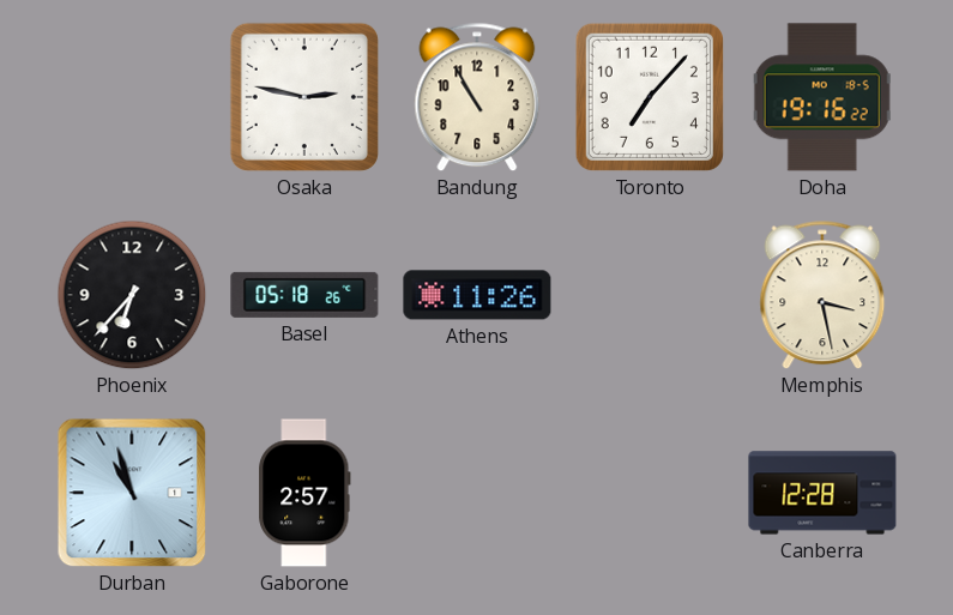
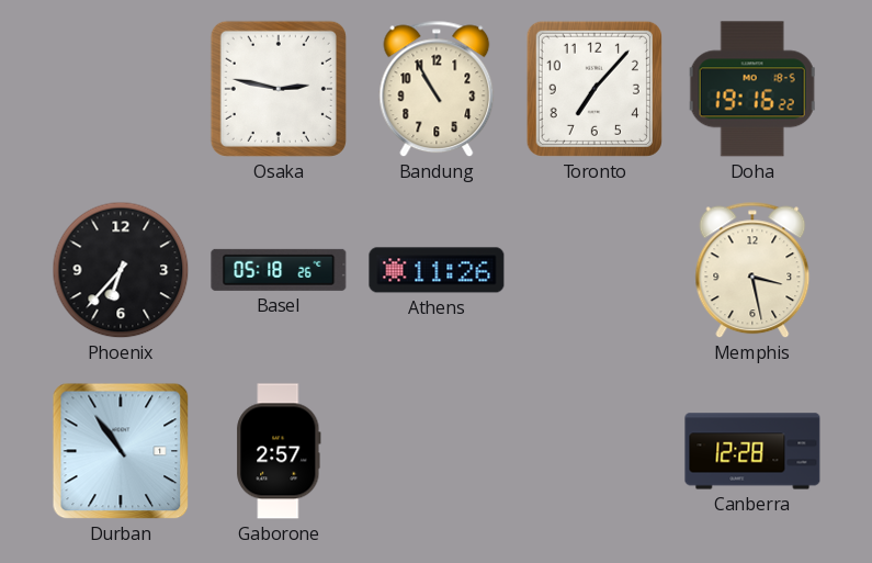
Durban: 10:57 -> 10:54 (121, 451)
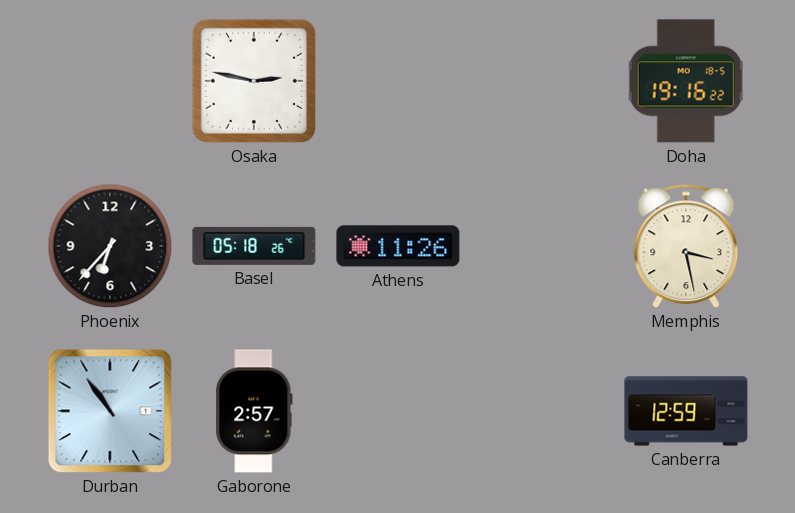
Bandung: 10:55 -> none (437, 89)
Toronto: 7:07 -> none (594, 89)
Canberra: 12:28 -> 12:59 (686, 411)
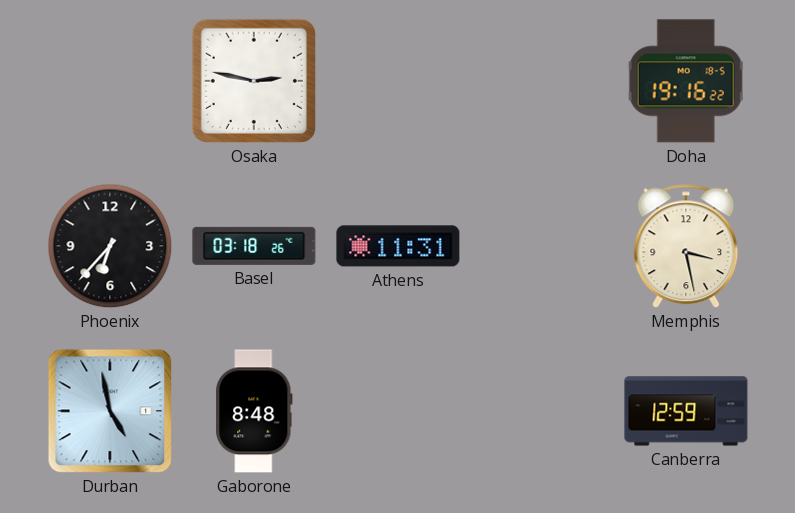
Basel: 05:18 -> 03:18 (254, 246)
Athens: 11:26 -> 11:31 (398, 246)
Durban: 10:54 -> 4:58 (110, 411)
Gaborone: 2:57 -> 8:48 (254, 411)
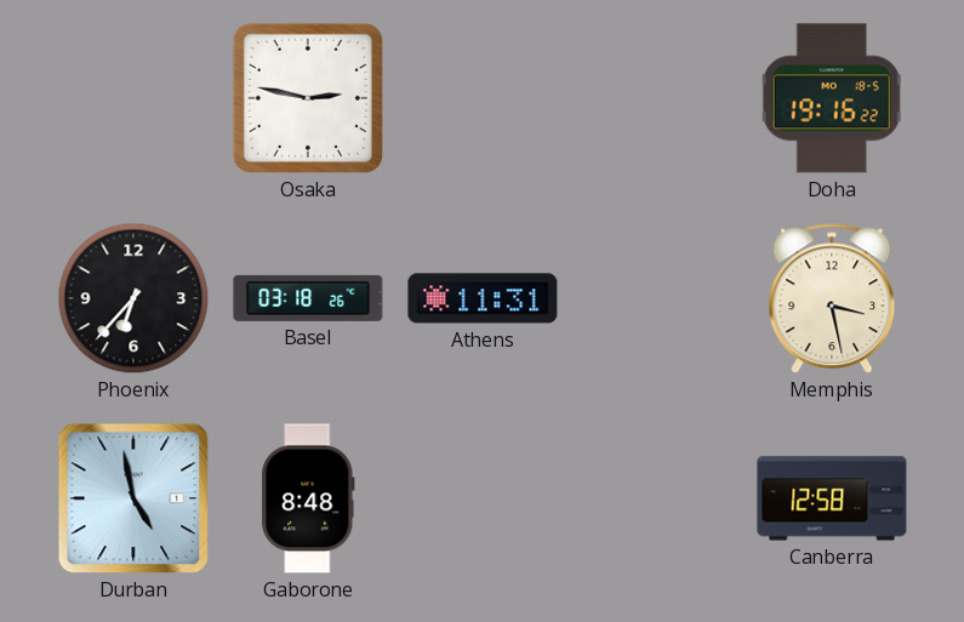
Canberra: 12:59 -> 12:58 (832, 498)
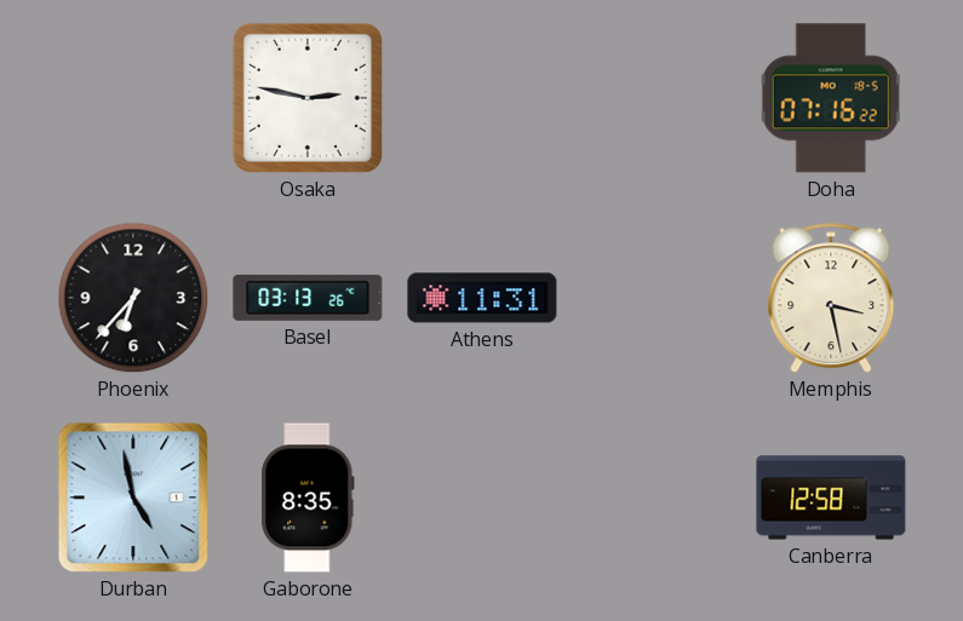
Doha: 19:16 -> 07:16 (831, 98)
Basel: 03:18 -> 03:13 (308, 298)
Gaborone: 8:48 -> 8:35 (308, 498)
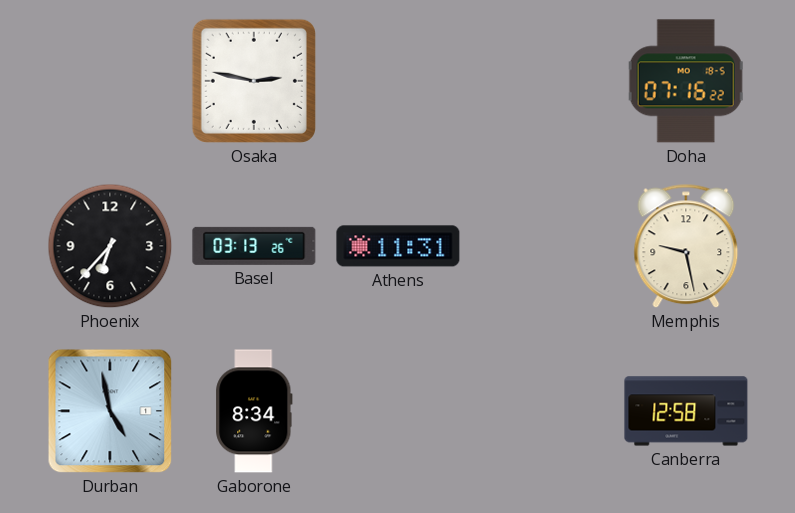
Memphis: 3:28 -> 9:28 (686, 246)
Gaborone: 8:35 -> 8:34 (254, 411)
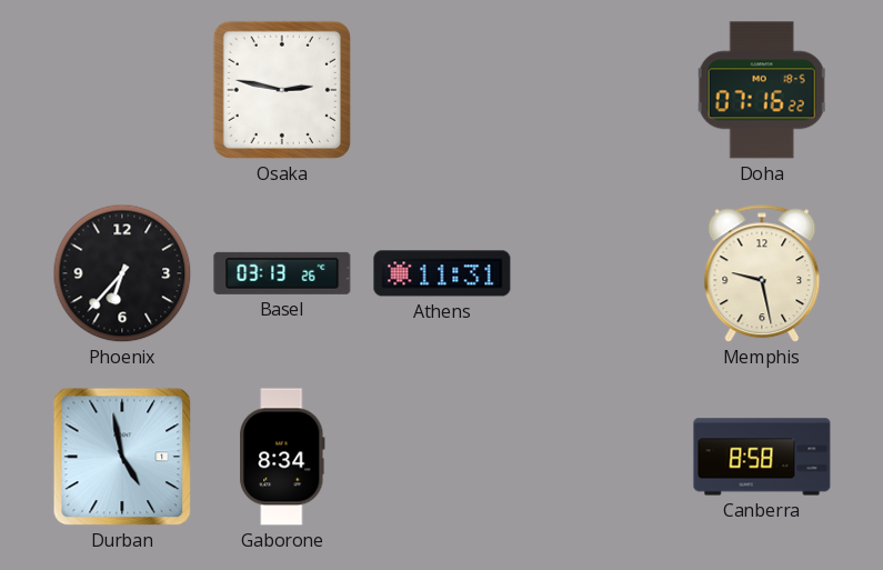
Canberra: 12:58 -> 8:58 (762, 457)
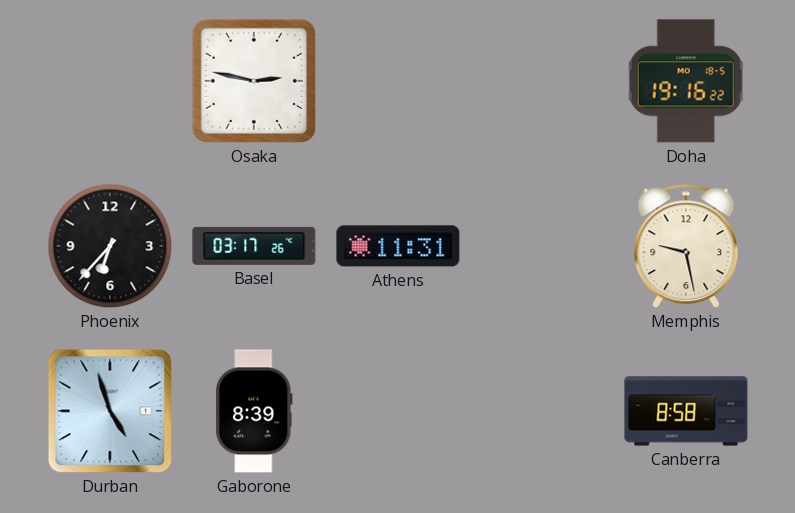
Doha: 07:16 -> 19:16 (686, 81)
Basel: 03:13 -> 03:17 (254, 246)
Durban: 4:58 -> 4:57 (110, 411)
Gaborone: 8:34 -> 8:39 (254, 411)
